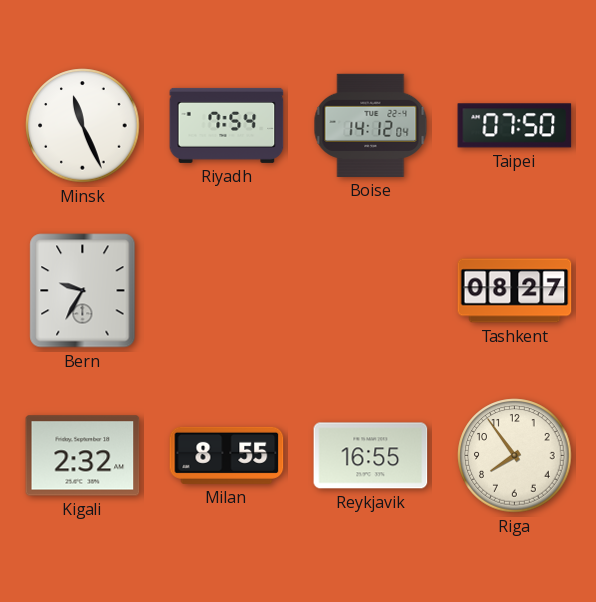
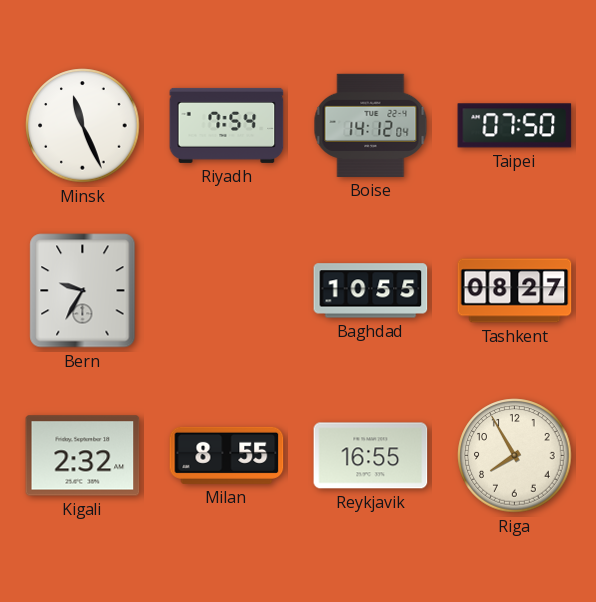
Baghdad: none -> 10:55 (371, 291)
Riga: 7:54 -> 7:55 (515, 456)
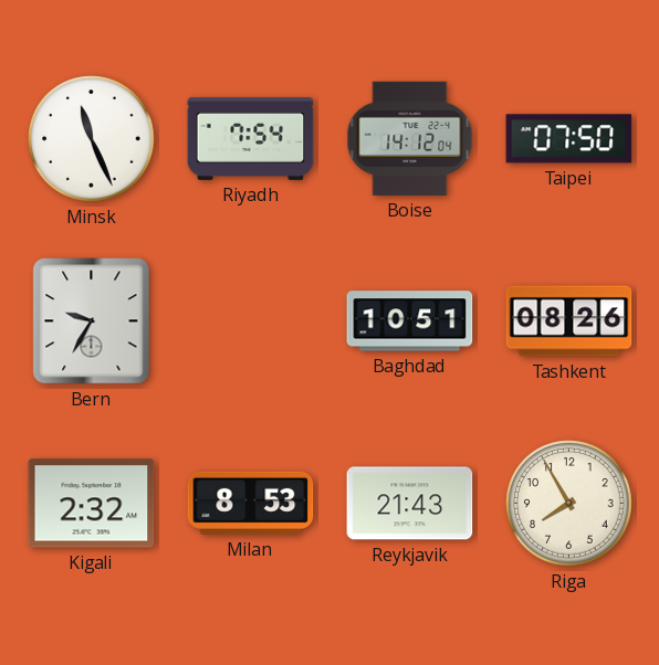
Baghdad: 10:55 -> 10:51 (410, 321)
Tashkent: 08:27 -> 08:26 (569, 321)
Milan: 8:55 -> 8:53 (251, 503)
Reykjavik: 16:55 -> 21:43 (410, 504)
